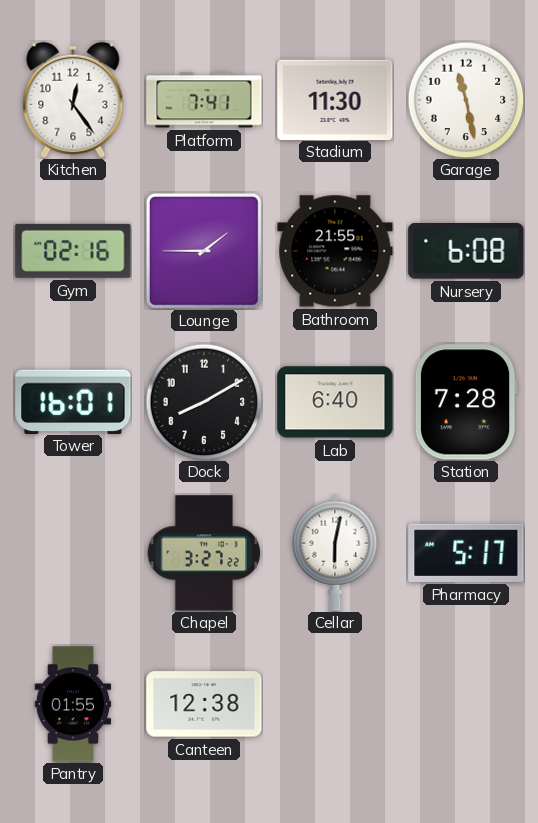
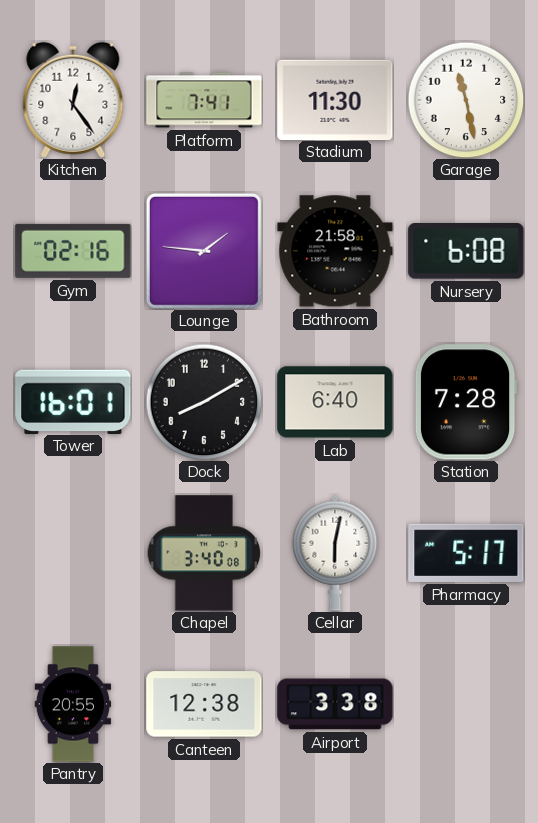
Lounge: 1:45 -> 1:46 (204, 251)
Bathroom: 21:55 -> 21:58 (335, 251)
Chapel: 3:27 -> 3:40 (204, 553)
Pantry: 01:55 -> 20:55 (73, 704)
Airport: none -> 3:38 (335, 704)
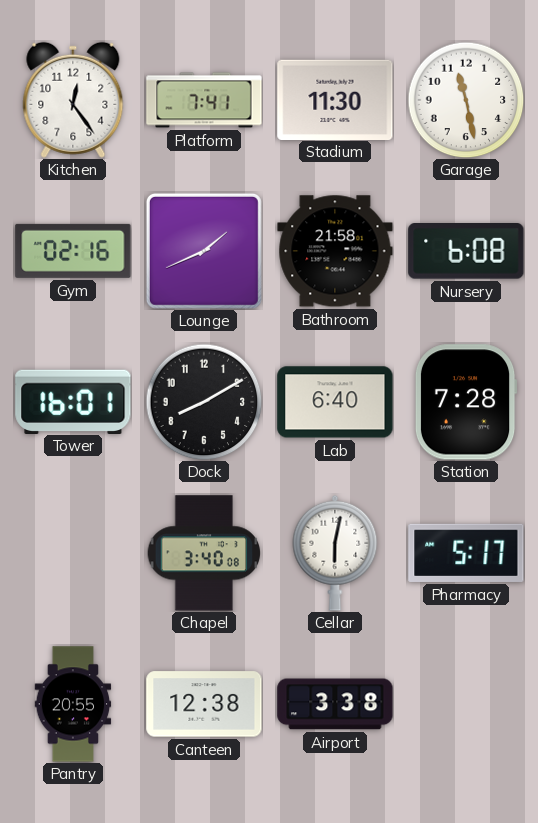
Lounge: 1:46 -> 1:41 (204, 251)
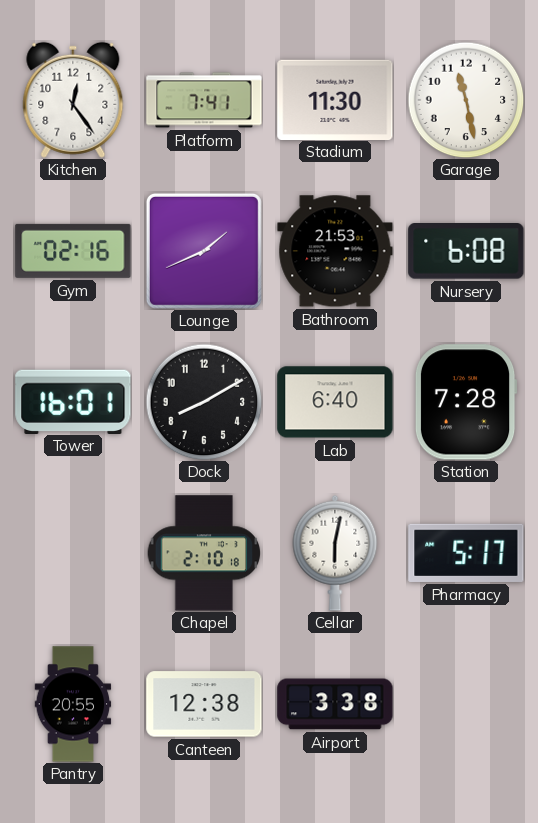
Bathroom: 21:58 -> 21:53 (335, 251)
Chapel: 3:40 -> 2:10 (204, 553)
